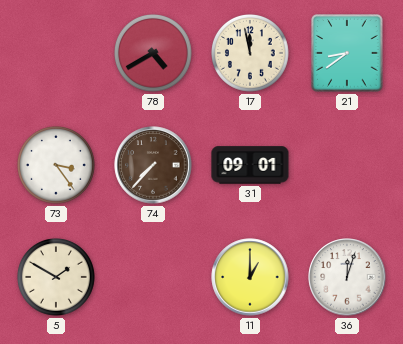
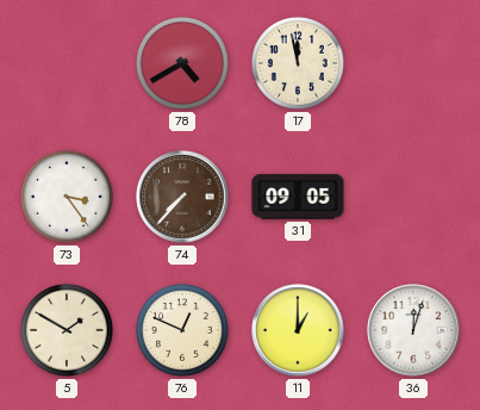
21: 8:39 -> none (347, 53)
31: 09:01 -> 09:05 (298, 197)
76: none -> 12:49 (183, 331)
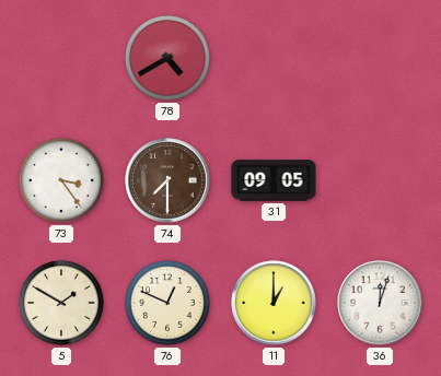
17: 11:58 -> none (299, 64)
74: 7:37 -> 7:30 (167, 180)
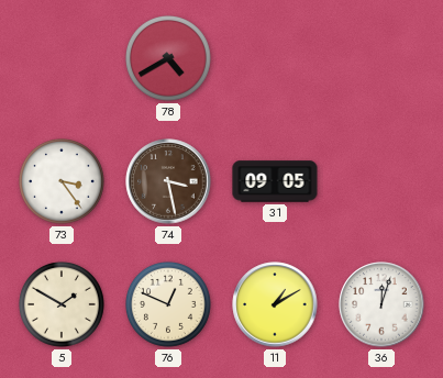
74: 7:30 -> 3:28 (168, 181)
11: 1:00 -> 1:10 (275, 304)
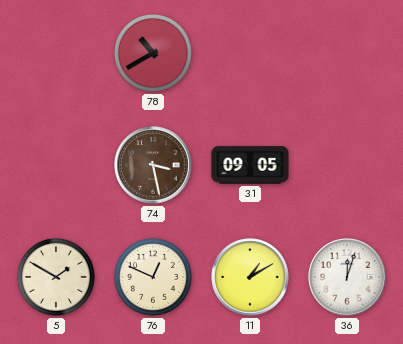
78: 4:40 -> 10:40 (154, 54)
73: 3:24 -> none (63, 182)
